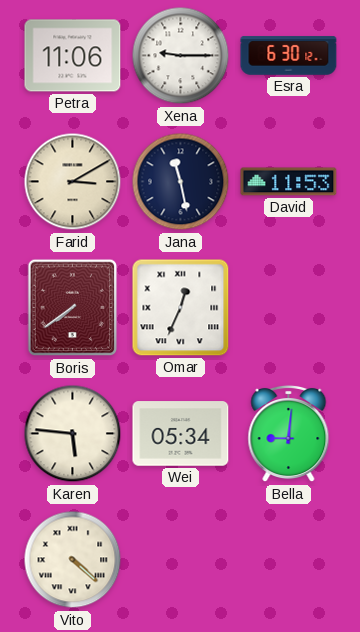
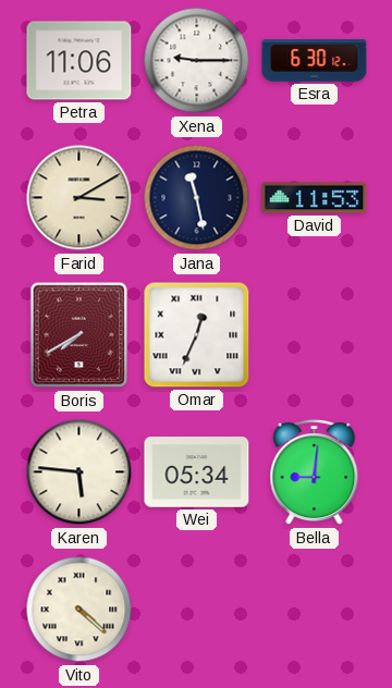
Boris: 7:39 -> 7:40 (79, 335)
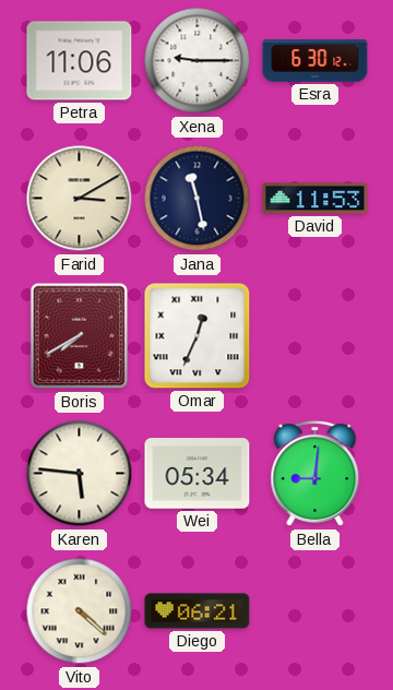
Diego: none -> 06:21 (198, 611)
